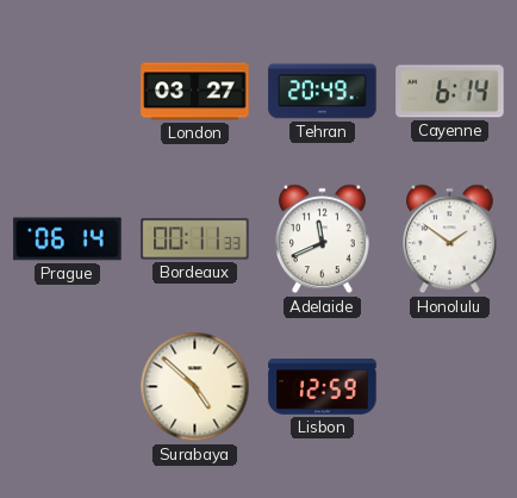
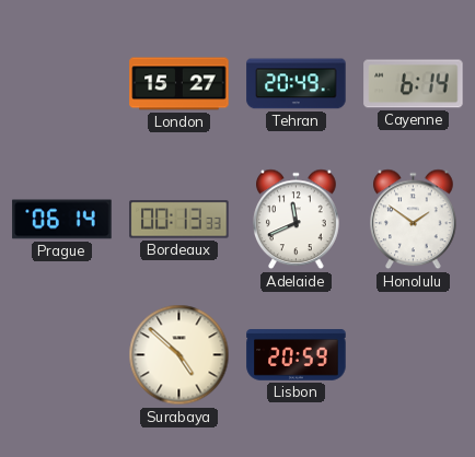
London: 03:27 -> 15:27 (179, 84)
Bordeaux: 00:11 -> 00:13 (179, 220)
Lisbon: 12:59 -> 20:59 (297, 355)
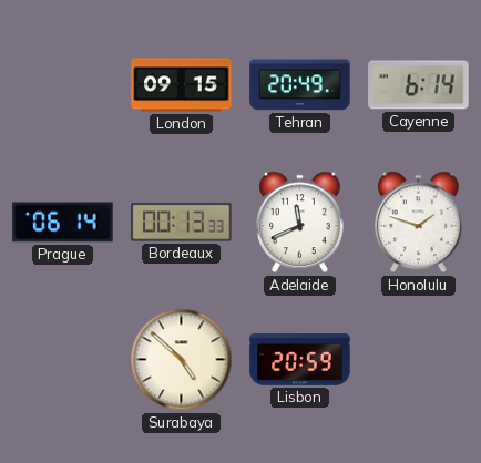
London: 15:27 -> 09:15 (182, 85)
Honolulu: 1:51 -> 1:48 (419, 223)
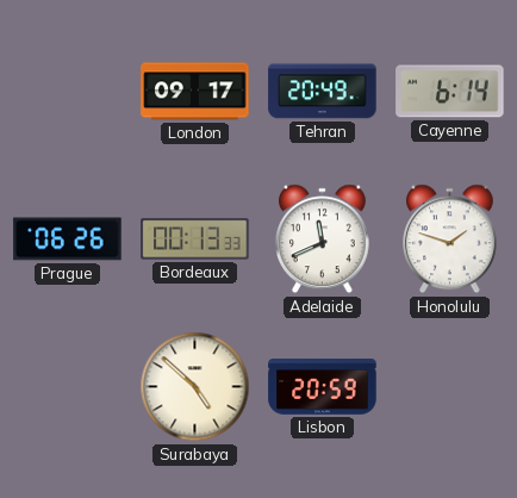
London: 09:15 -> 09:17 (195, 92)
Prague: 06:14 -> 06:26 (68, 239)
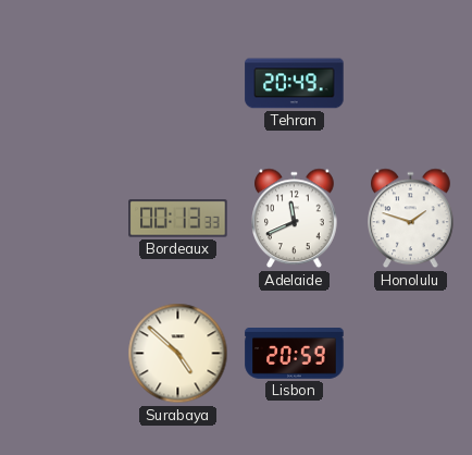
London: 09:17 -> none (195, 92)
Cayenne: 6:14 -> none (450, 92)
Prague: 06:26 -> none (68, 239)
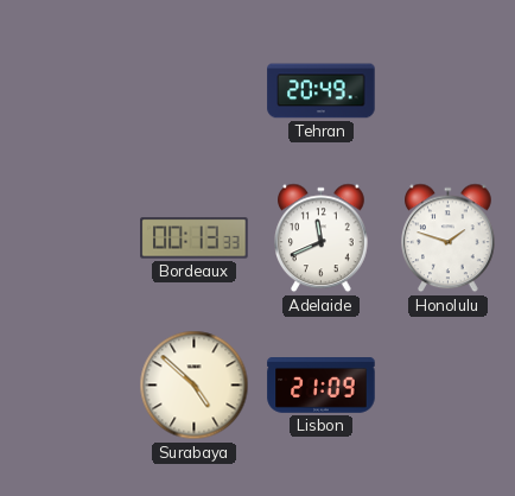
Lisbon: 20:59 -> 21:09 (322, 386)
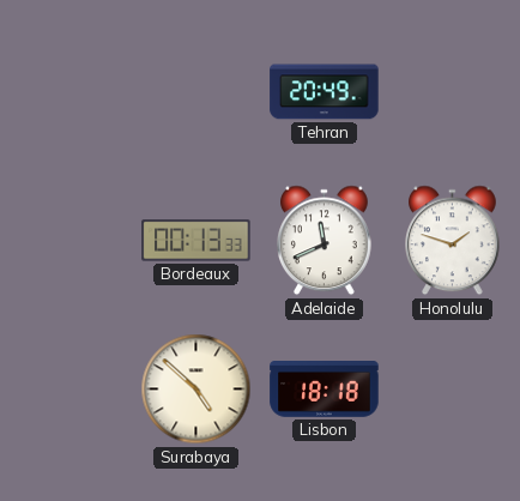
Lisbon: 21:09 -> 18:18 (325, 390)
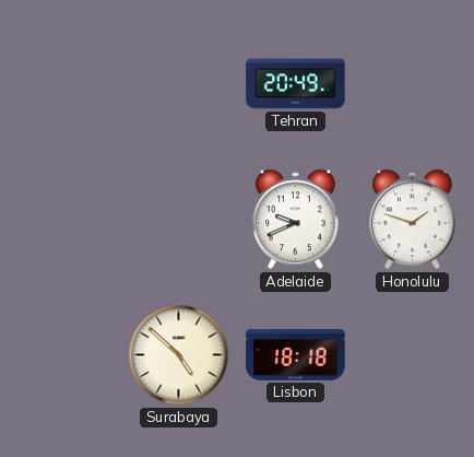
Bordeaux: 00:13 -> none (196, 241)
Adelaide: 11:41 -> 9:41 (296, 220)
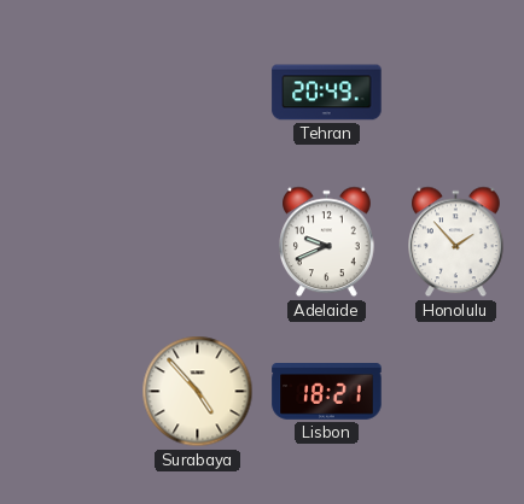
Honolulu: 1:48 -> 1:53 (456, 242)
Surabaya: 4:52 -> 4:53 (198, 392)
Lisbon: 18:18 -> 18:21 (327, 392)
